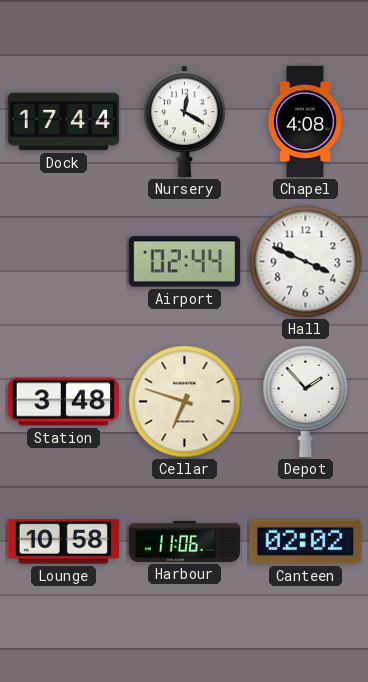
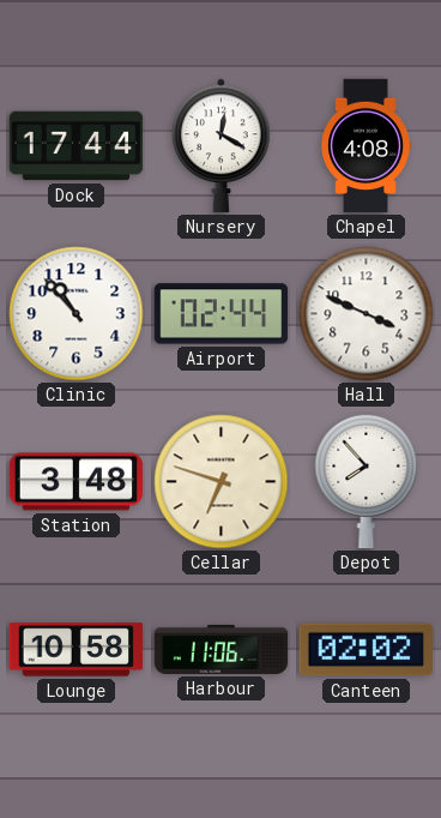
Clinic: none -> 10:53 (77, 314)
Depot: 1:53 -> 7:53 (367, 481)
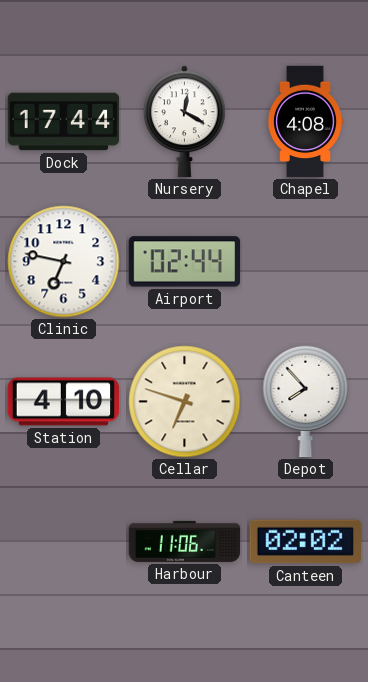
Clinic: 10:53 -> 6:47 (64, 262)
Hall: 3:49 -> none (367, 314)
Station: 3:48 -> 4:10 (64, 402)
Lounge: 10:58 -> none (77, 650)
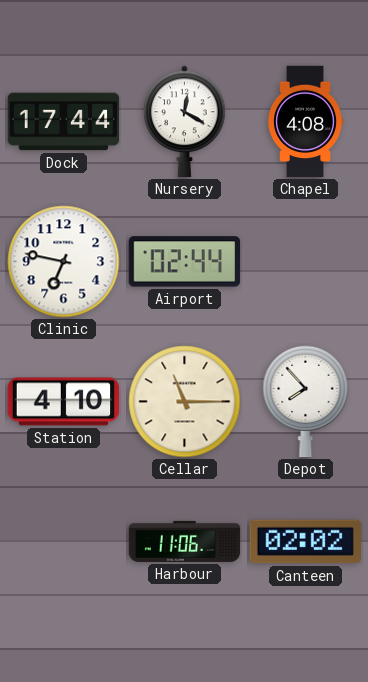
Cellar: 6:48 -> 11:15 (185, 402)
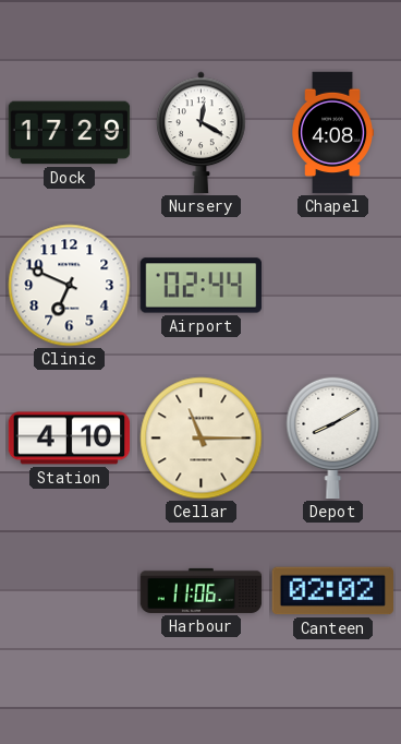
Dock: 17:44 -> 17:29 (70, 133)
Clinic: 6:47 -> 6:49 (70, 286)
Depot: 7:53 -> 8:10 (333, 437)
